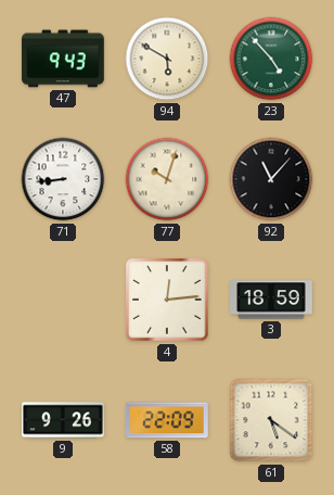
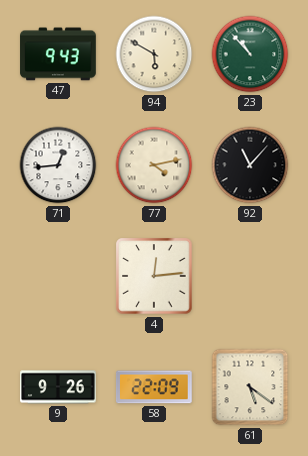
23: 4:53 -> 10:53 (250, 54)
71: 8:44 -> 12:44 (58, 165)
77: 10:03 -> 4:13 (154, 165)
3: 18:59 -> none (271, 300)
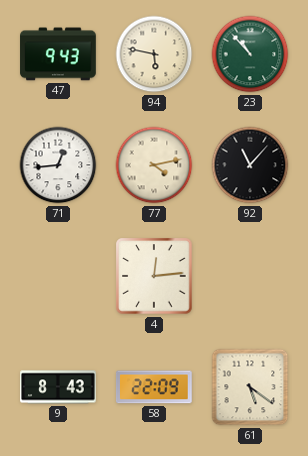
94: 5:50 -> 5:47 (154, 54)
9: 9:26 -> 8:43 (58, 387)
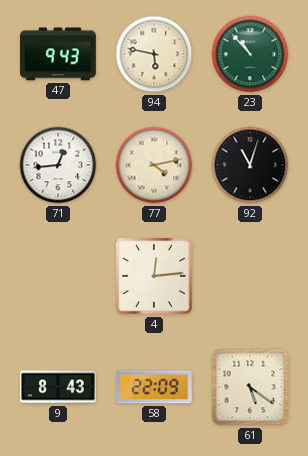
92: 11:07 -> 11:03 (250, 165)
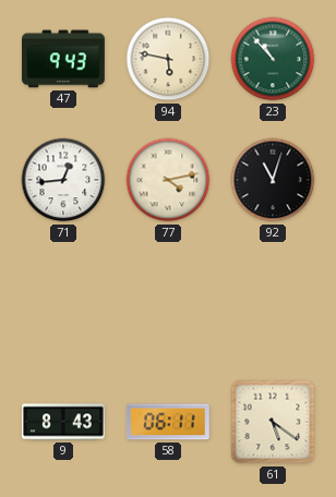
4: 12:14 -> none (154, 276)
58: 22:09 -> 06:11 (168, 422)
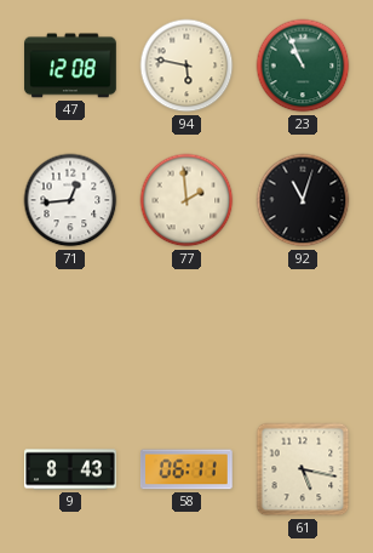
47: 9:43 -> 12:08 (70, 65)
23: 10:53 -> 10:56 (303, 65)
77: 4:13 -> 1:59 (187, 200)
61: 5:21 -> 5:17 (303, 469)
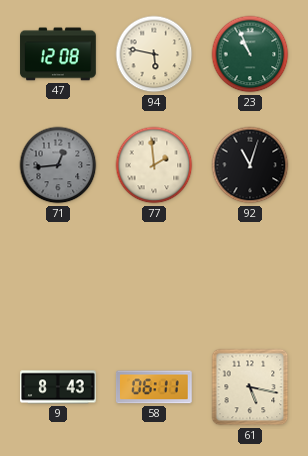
71 dial: white -> grey (58, 165)
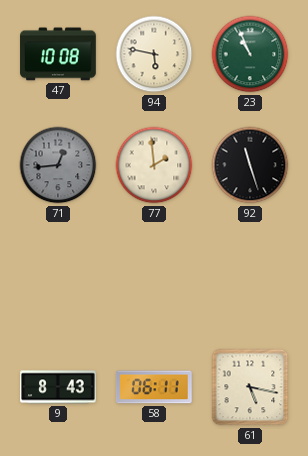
47: 12:08 -> 10:08 (58, 54)
92: 11:03 -> 11:27 (250, 165)
